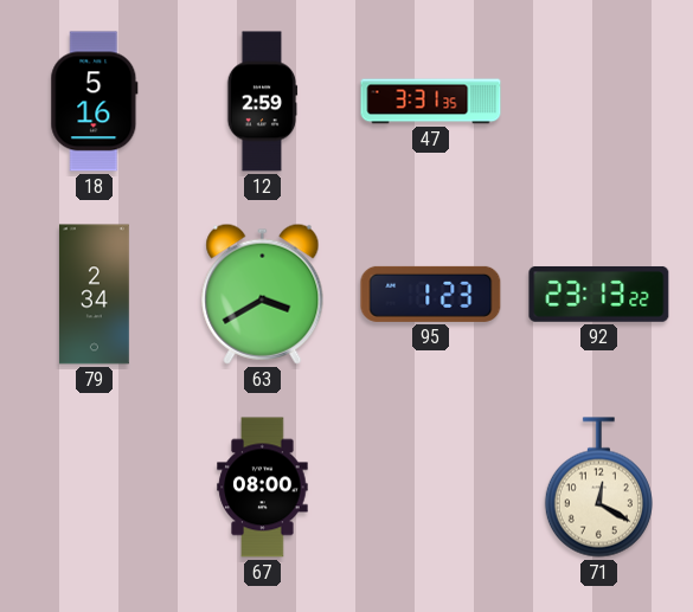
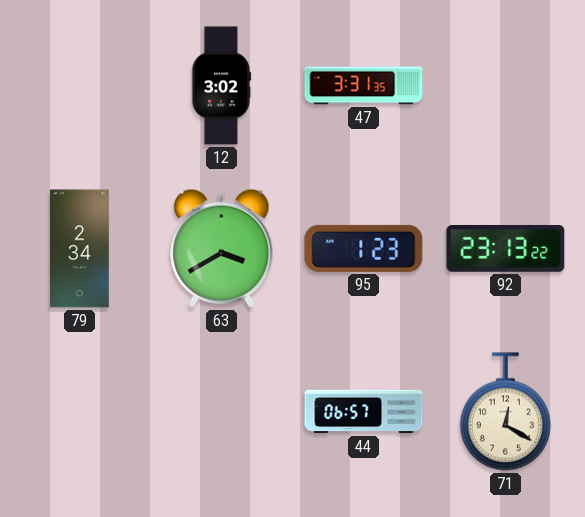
18: 5:16 -> none (95, 102)
12: 2:59 -> 3:02 (221, 86)
67: 08:00 -> none (263, 488)
44: none -> 06:57 (364, 412)
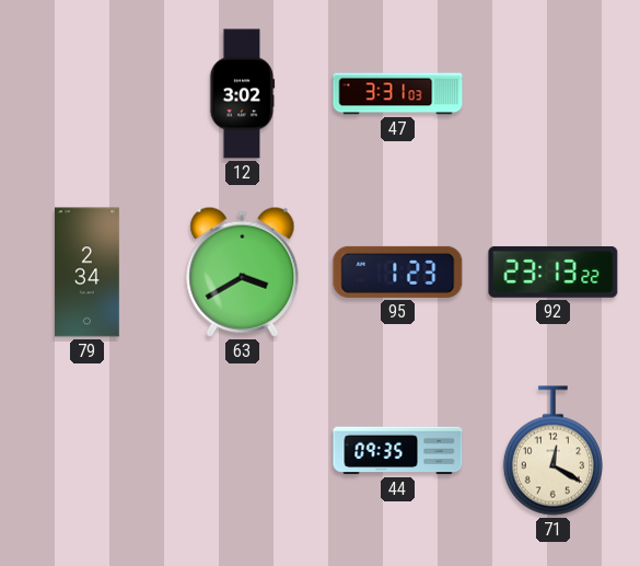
47: 3:31:35 -> 3:31:03 (398, 94)
44: 06:57 -> 09:35 (398, 451)
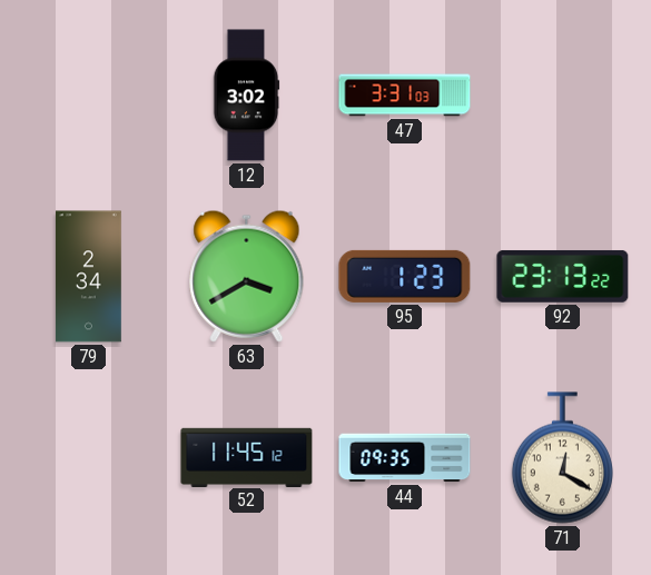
52: none -> 11:45 (247, 457)
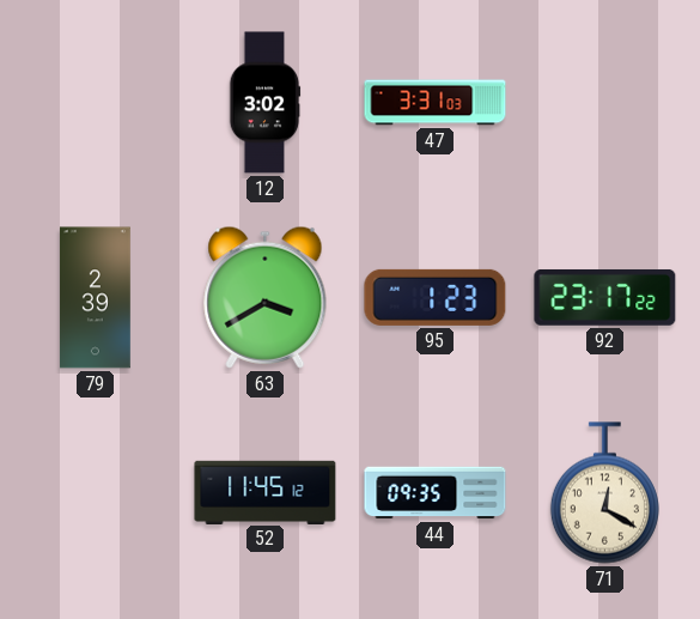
79: 2:34 -> 2:39 (96, 298)
92: 23:13 -> 23:17 (605, 298)
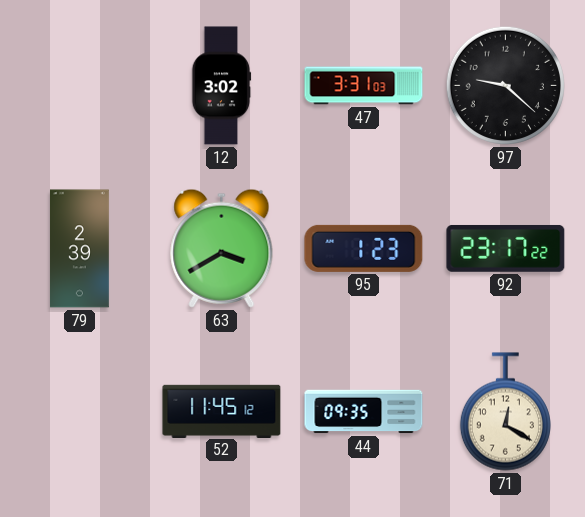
97: none -> 9:22 (505, 85)
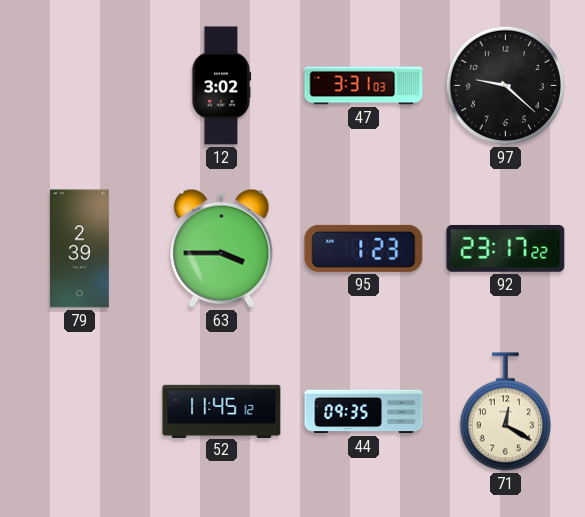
63: 3:40 -> 3:45 (222, 248)
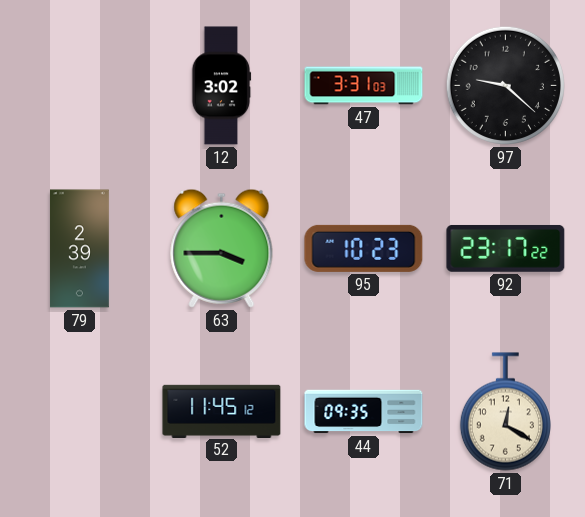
95: 1:23 -> 10:23 (364, 248)
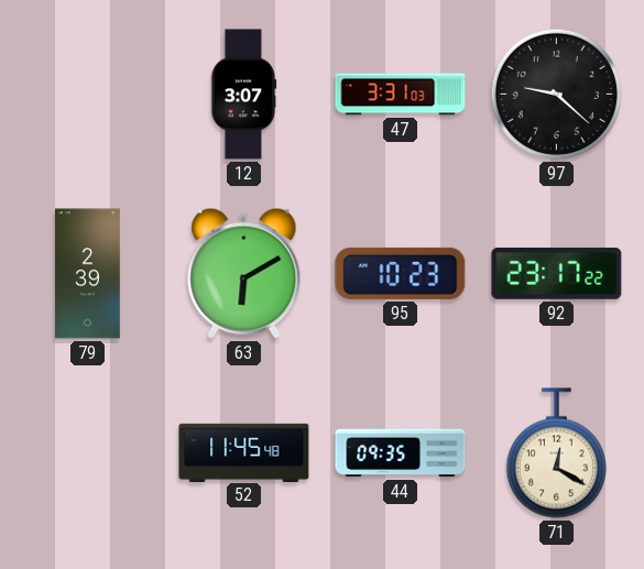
12: 3:02 -> 3:07 (243, 95)
63: 3:45 -> 6:10 (244, 273)
52: 11:45:12 -> 11:45:48 (244, 452)
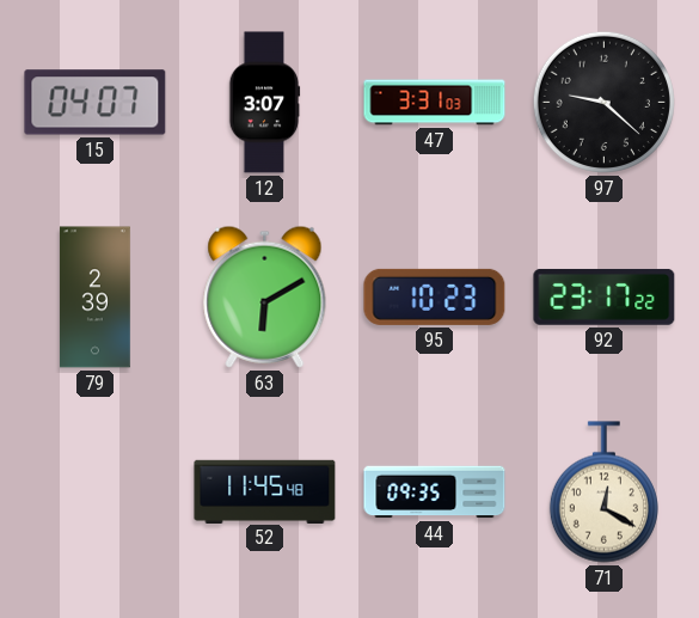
15: none -> 04:07 (96, 103)
